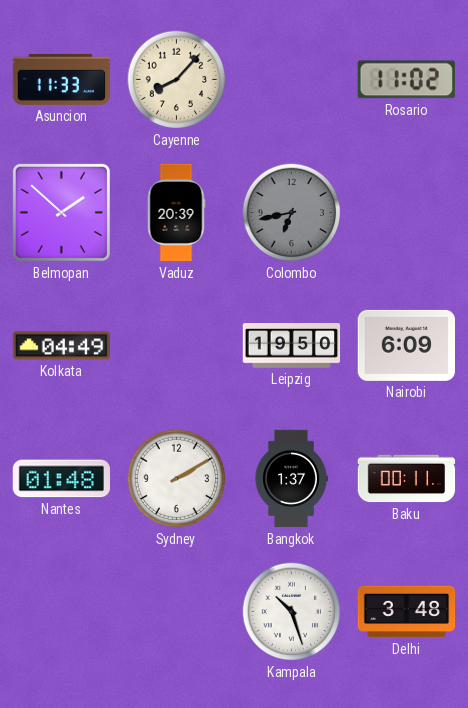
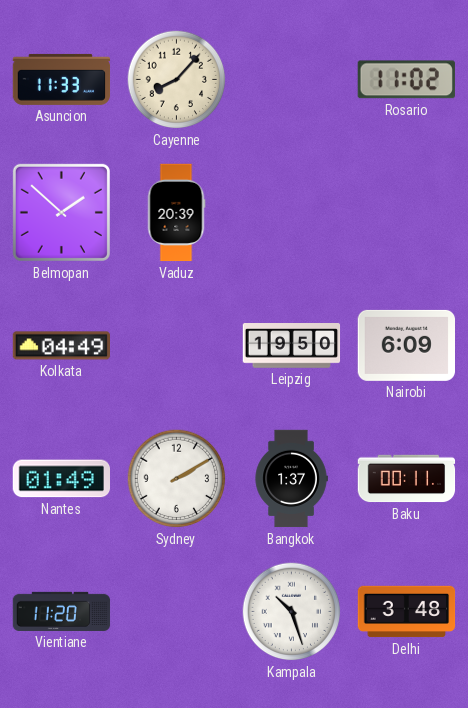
Colombo: 6:43 -> none (292, 213)
Nantes: 01:48 -> 01:49 (61, 479)
Vientiane: none -> 11:20 (62, 611)
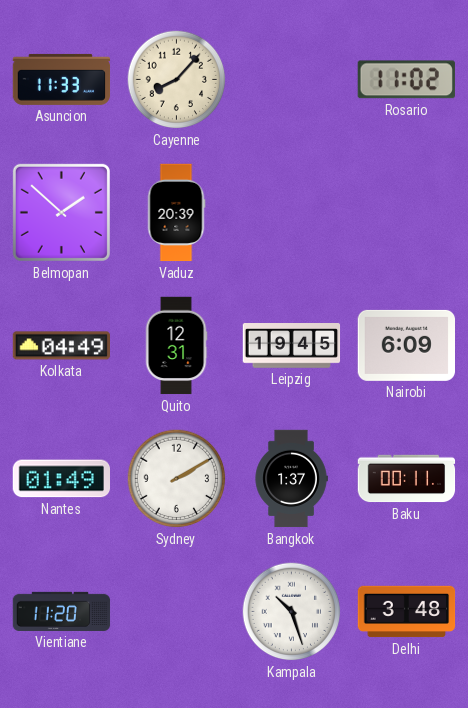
Quito: none -> 12:31 (176, 346)
Leipzig: 19:50 -> 19:45 (292, 346)
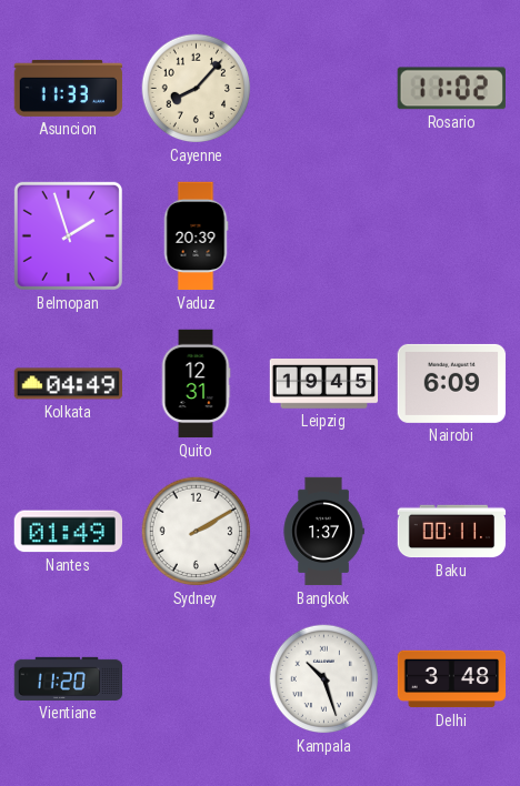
Belmopan: 1:52 -> 1:57 (68, 235)
